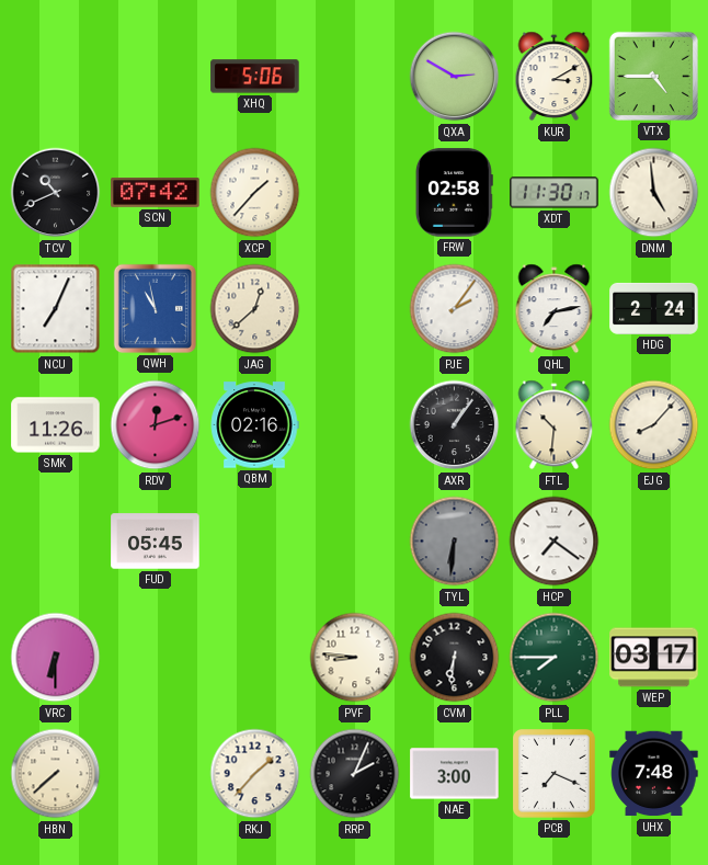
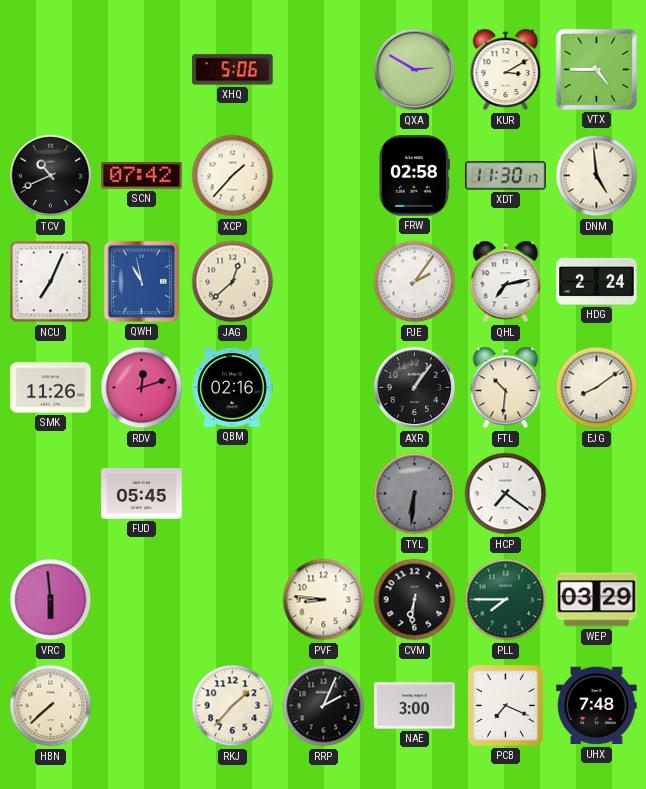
EJG: 8:07 -> 8:09 (597, 388)
VRC: 6:30 -> 5:59 (51, 600)
WEP: 03:17 -> 03:29 (597, 600)
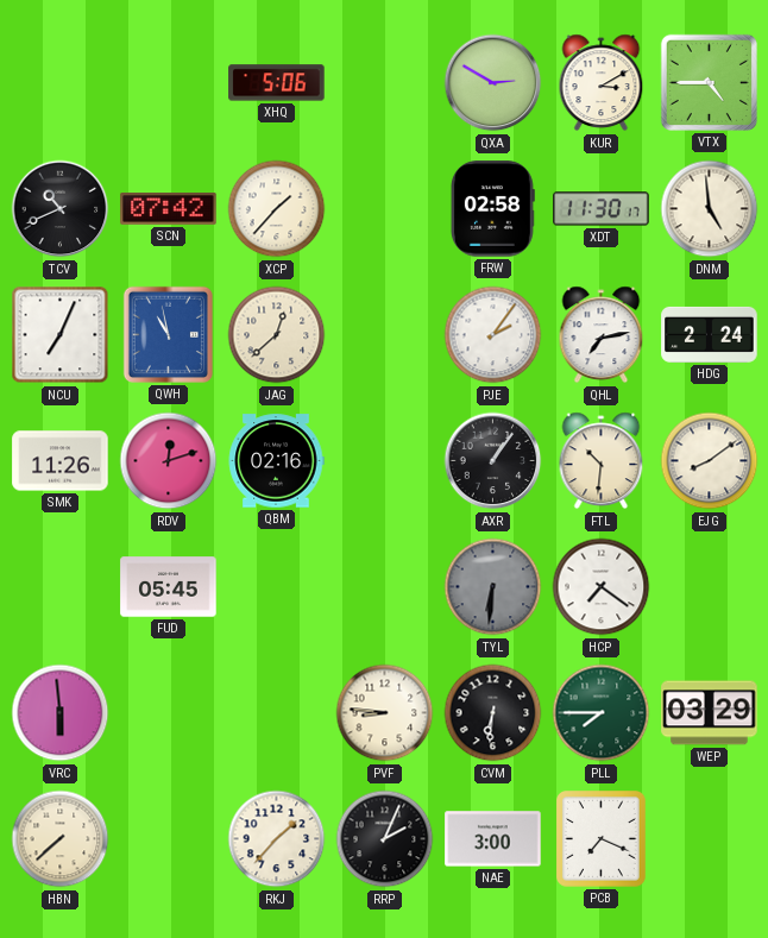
UHX: 7:48 -> none (597, 706)
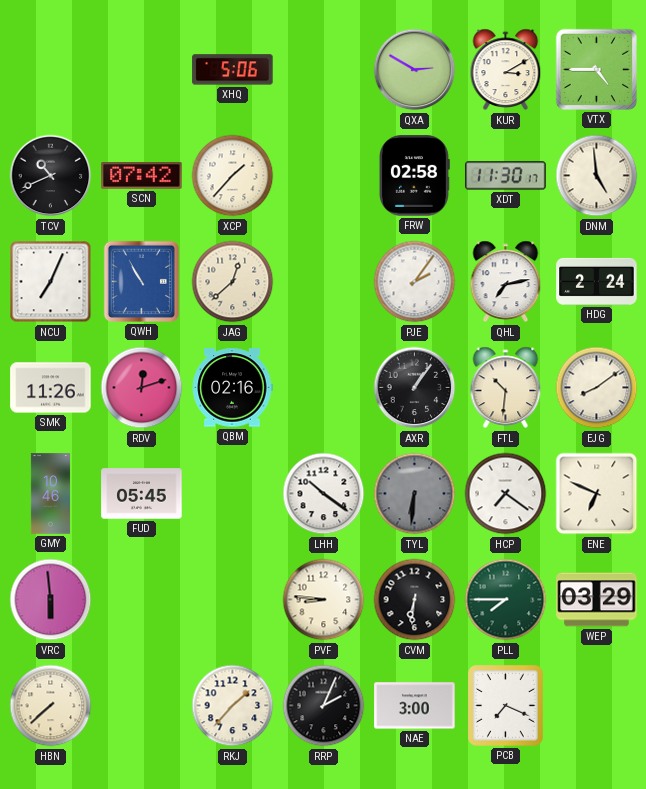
QWH: 10:58 -> 10:55 (141, 281)
GMY: none -> 10:46 (50, 494)
LHH: none -> 10:21 (324, 494)
ENE: none -> 6:49 (597, 494)
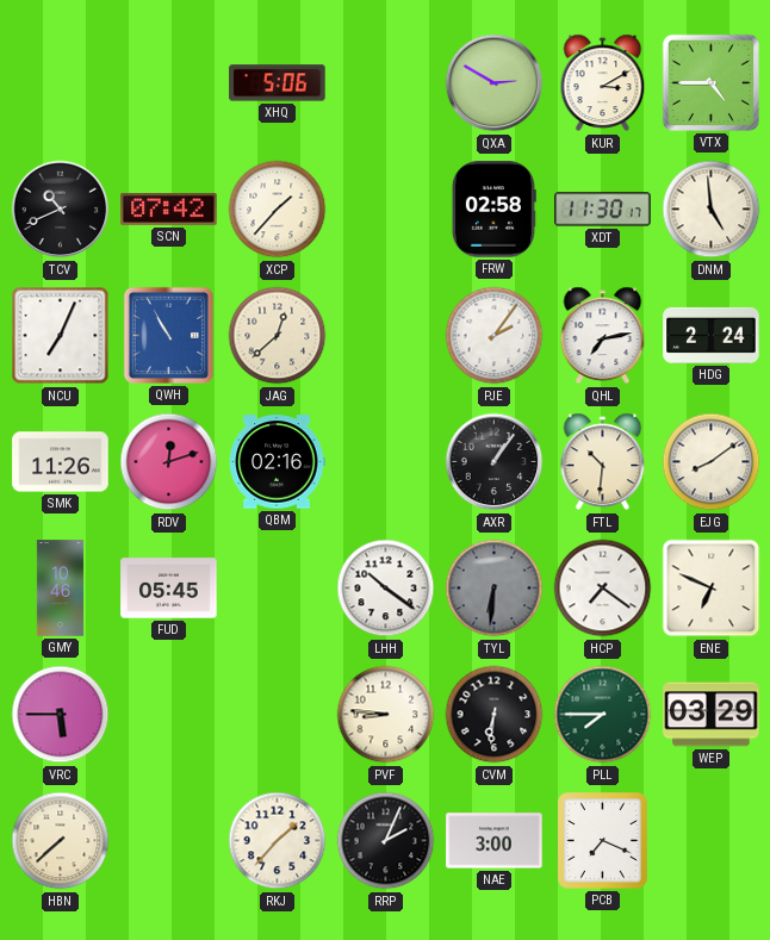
VRC: 5:59 -> 5:45 (61, 715)
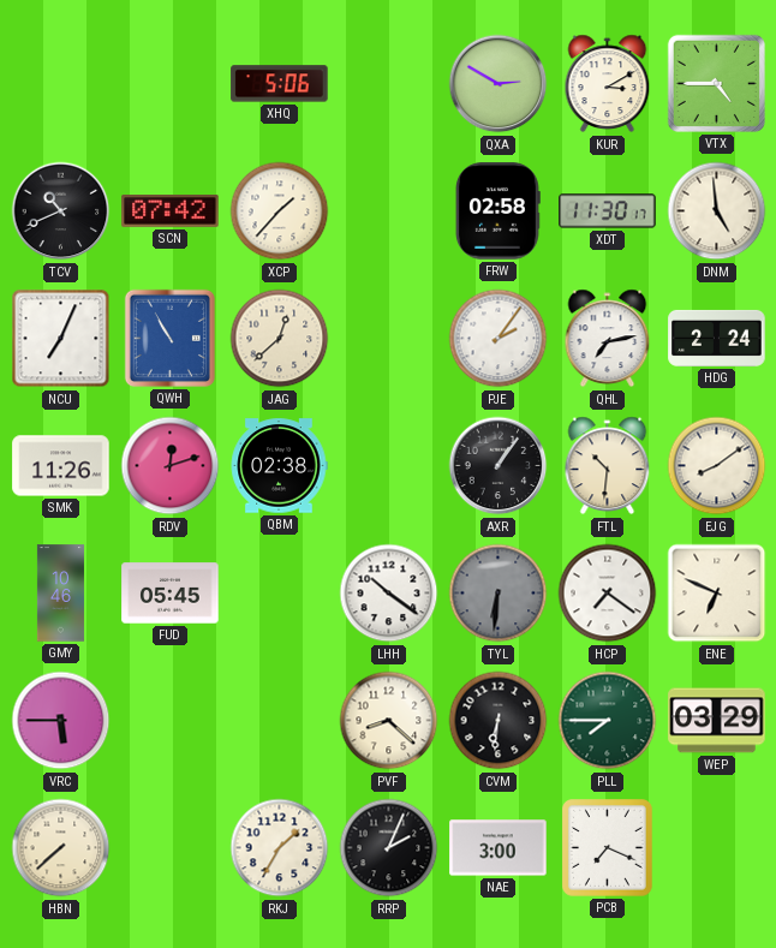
QBM: 02:16 -> 02:38 (279, 466)
PVF: 8:46 -> 8:22 (389, 721)
RKJ: 1:37 -> 1:35 (280, 848)
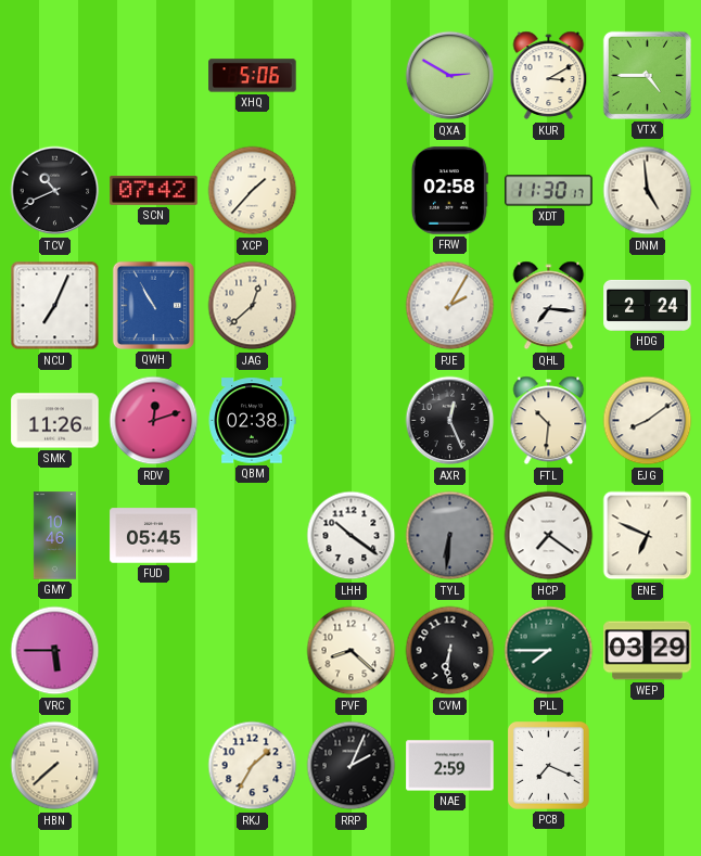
PJE: 2:06 -> 2:05 (450, 306)
QHL: 7:13 -> 7:16 (549, 306)
AXR: 1:06 -> 12:26 (450, 421)
NAE: 3:00 -> 2:59 (450, 766)
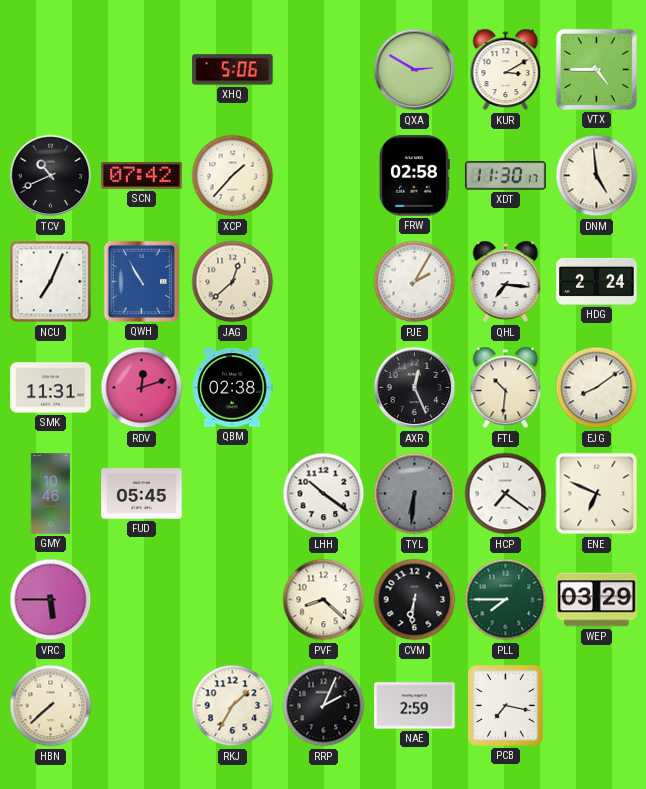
SMK: 11:26 -> 11:31 (51, 388)
PCB: 7:19 -> 7:17 (506, 706)
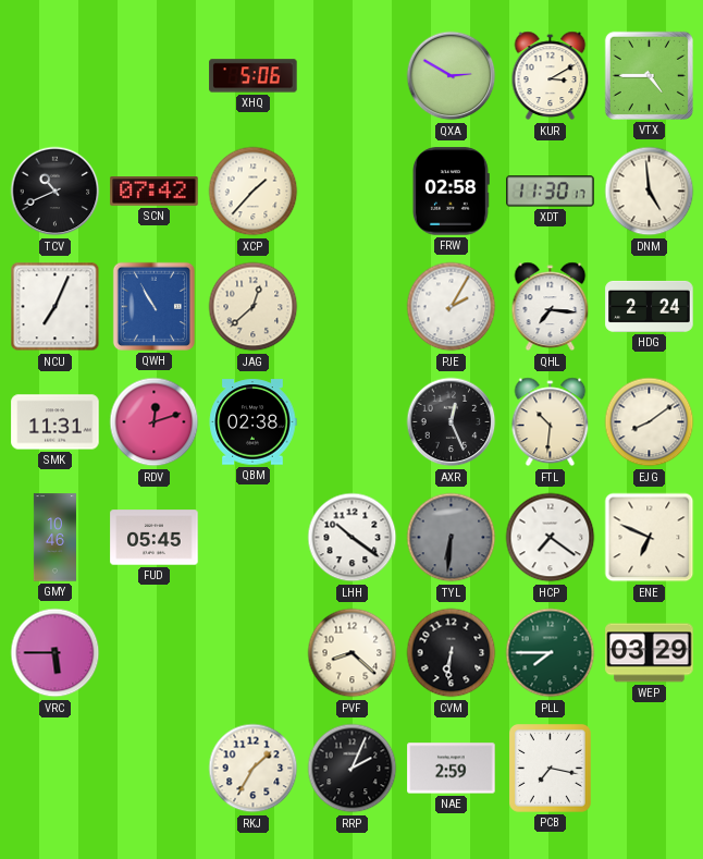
HBN: 7:38 -> none (51, 706)
